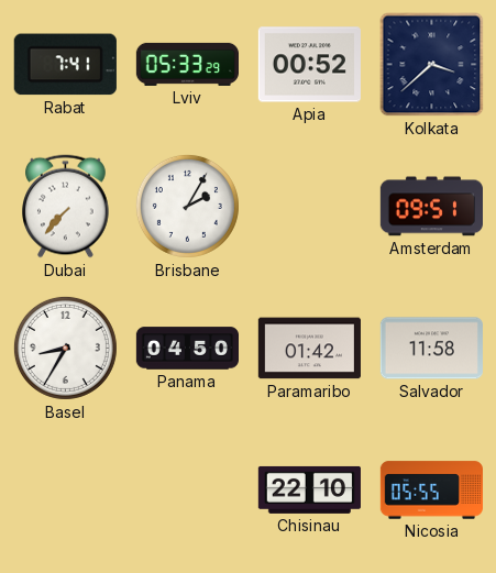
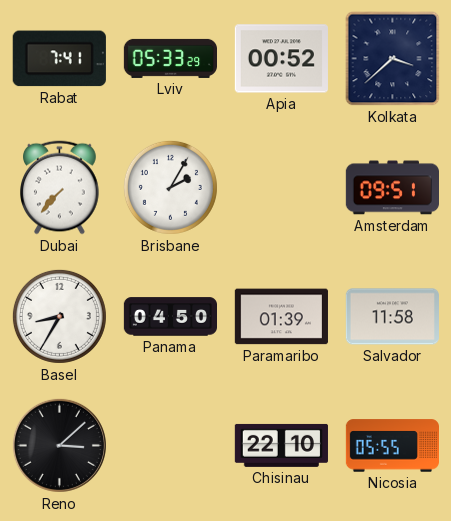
Paramaribo: 01:42 -> 01:39 (281, 317)
Reno: none -> 3:08 (59, 445)
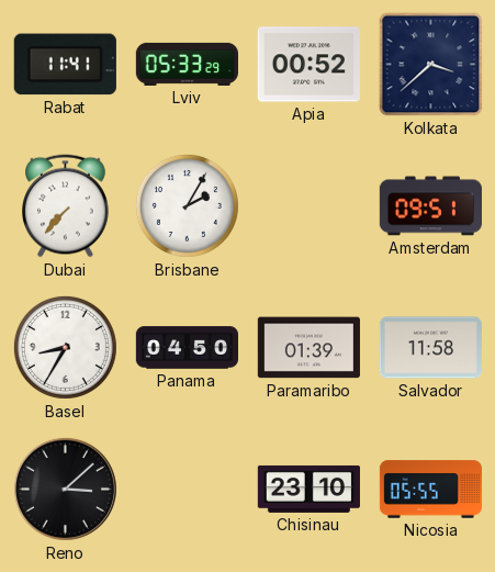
Rabat: 7:41 -> 11:41 (65, 65)
Chisinau: 22:10 -> 23:10 (308, 489)
